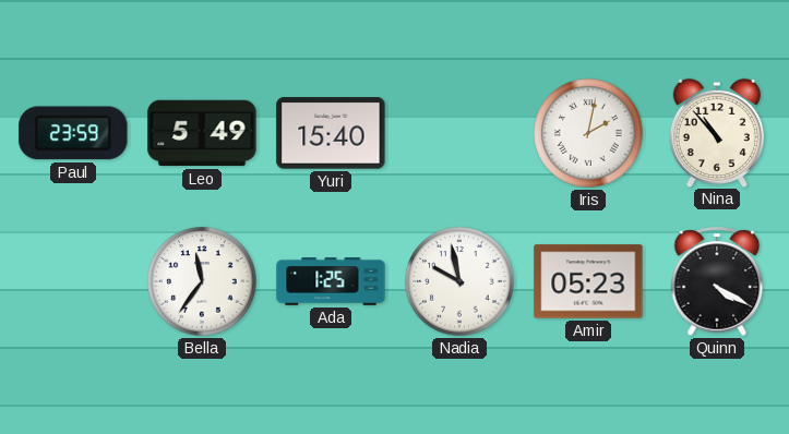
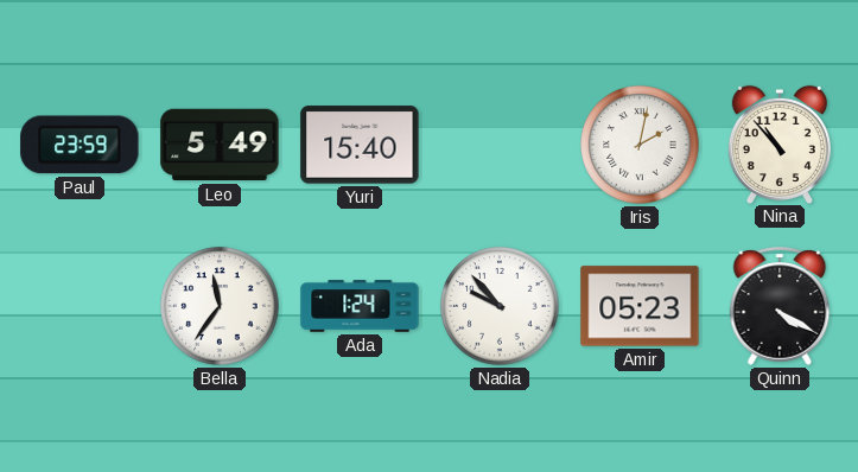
Ada: 1:25 -> 1:24 (360, 306)
Nadia: 9:58 -> 9:53 (500, 306)
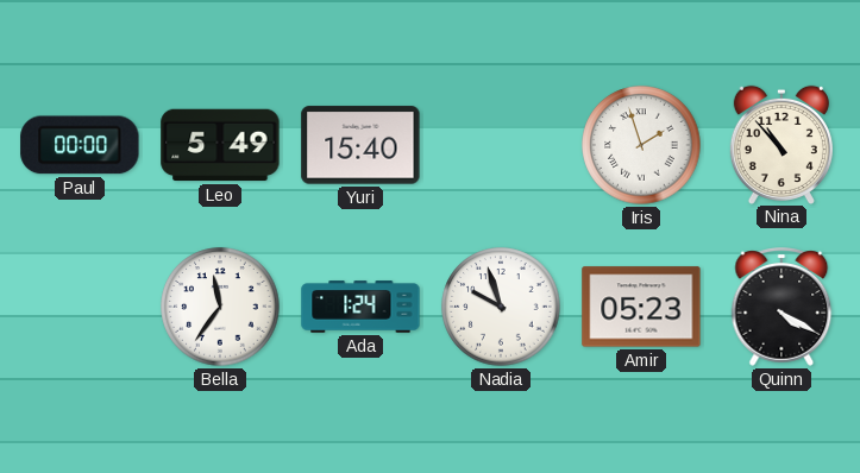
Paul: 23:59 -> 00:00 (80, 145)
Iris: 2:02 -> 1:57 (641, 145)
Nadia: 9:53 -> 9:57 (501, 307)
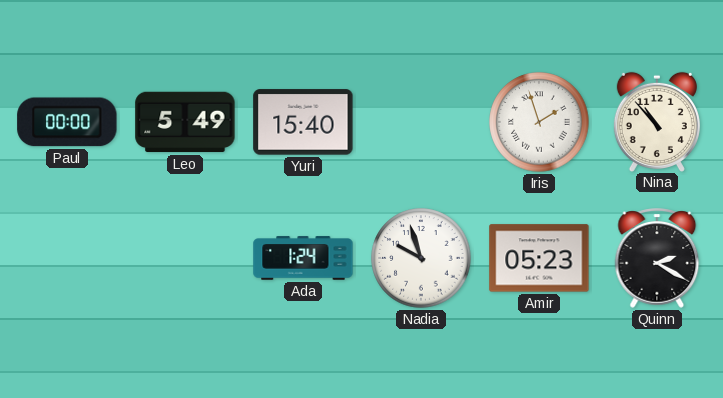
Bella: 11:36 -> none (220, 307)
Quinn: 4:20 -> 2:20 (657, 258)
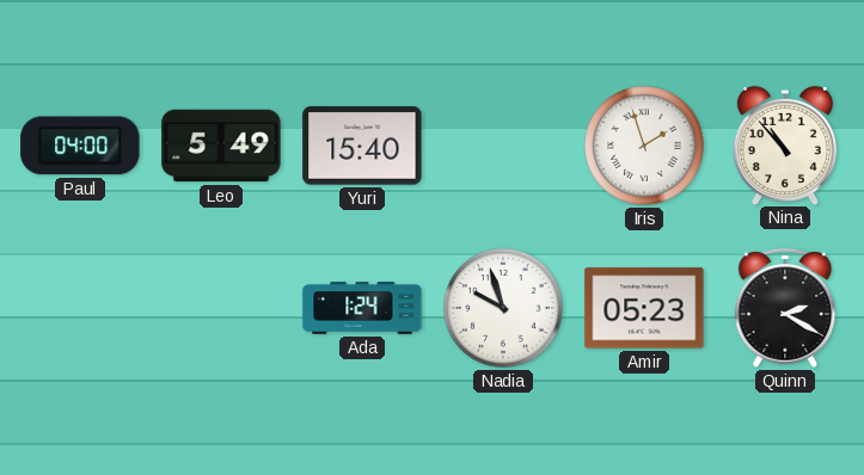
Paul: 00:00 -> 04:00 (80, 146)
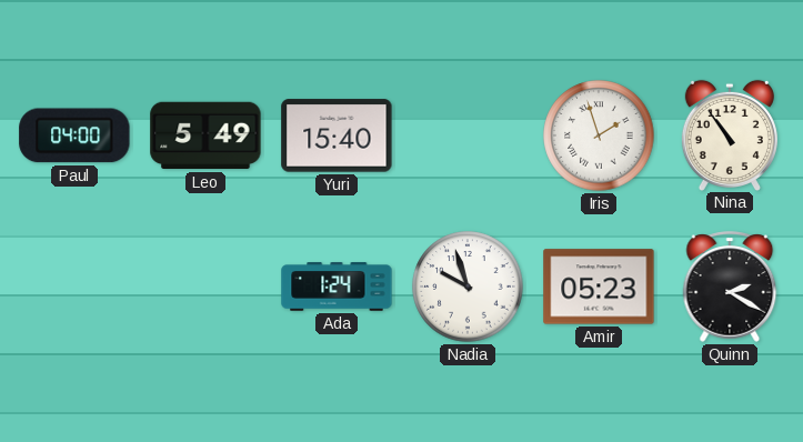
Nina: 10:53 -> 10:54 (730, 134)
